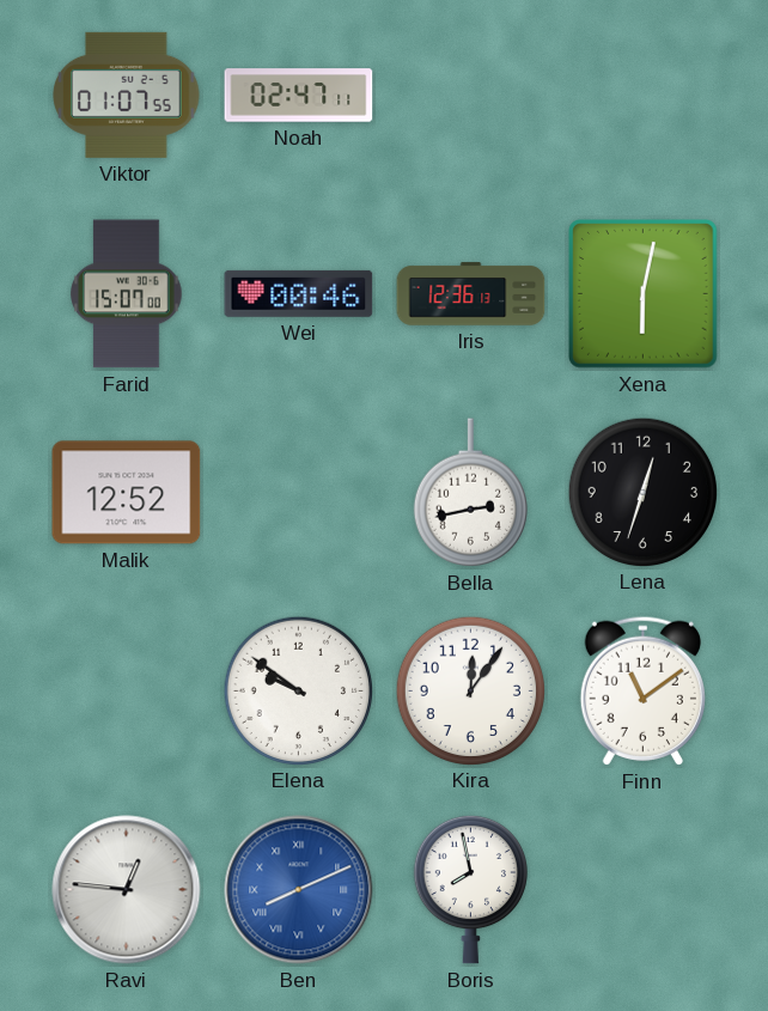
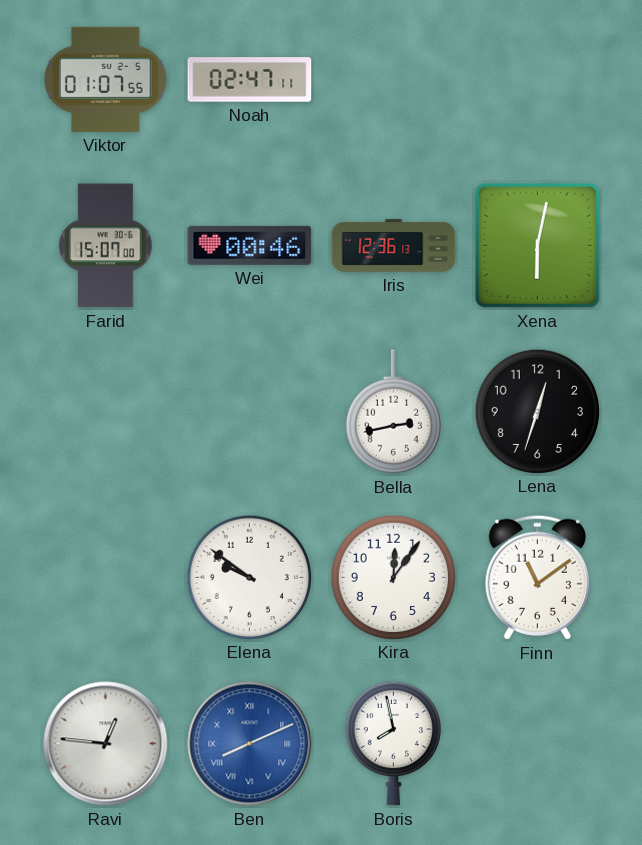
Malik: 12:52 -> none (127, 493)
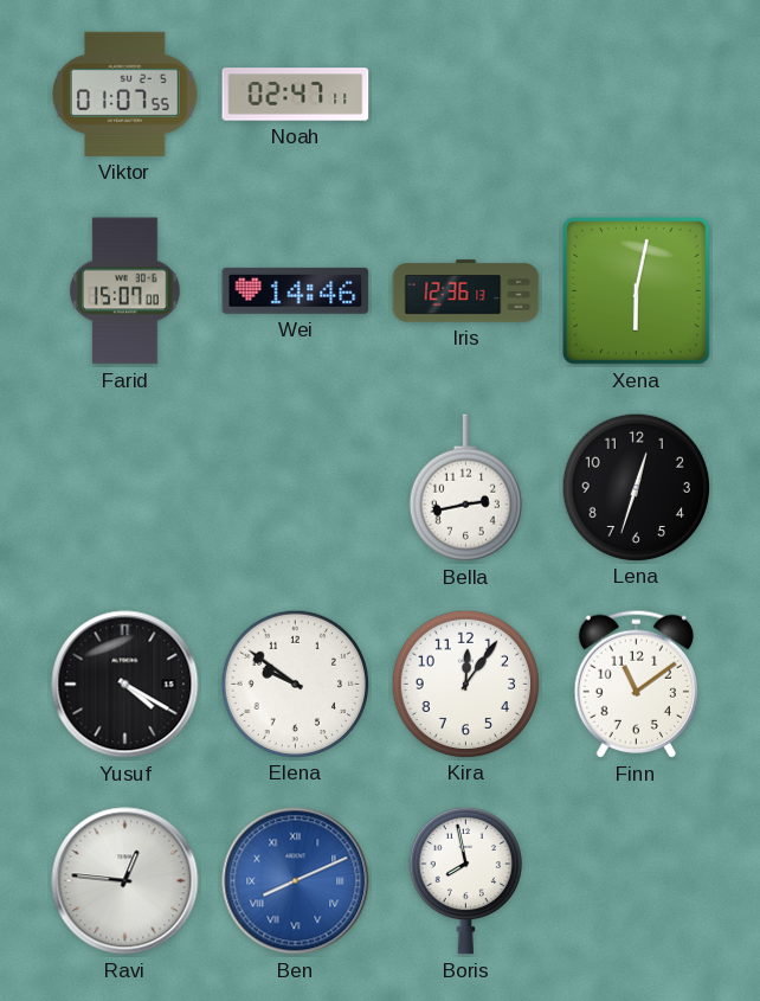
Wei: 00:46 -> 14:46 (296, 290)
Yusuf: none -> 4:20 (125, 685)
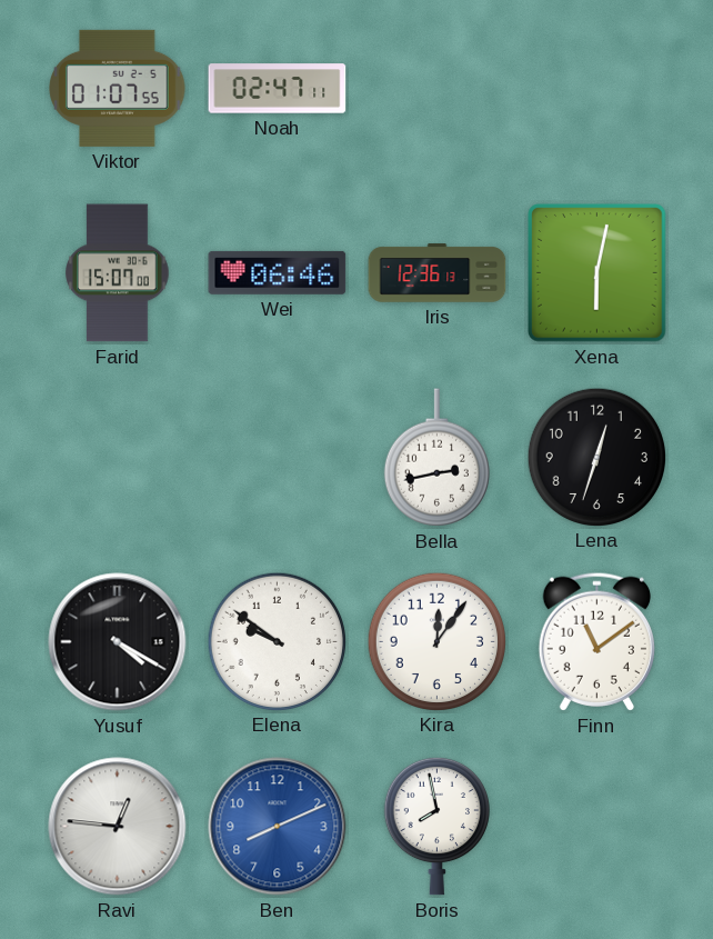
Wei: 14:46 -> 06:46 (278, 272)
Ben numerals: Roman -> Arabic (278, 827)
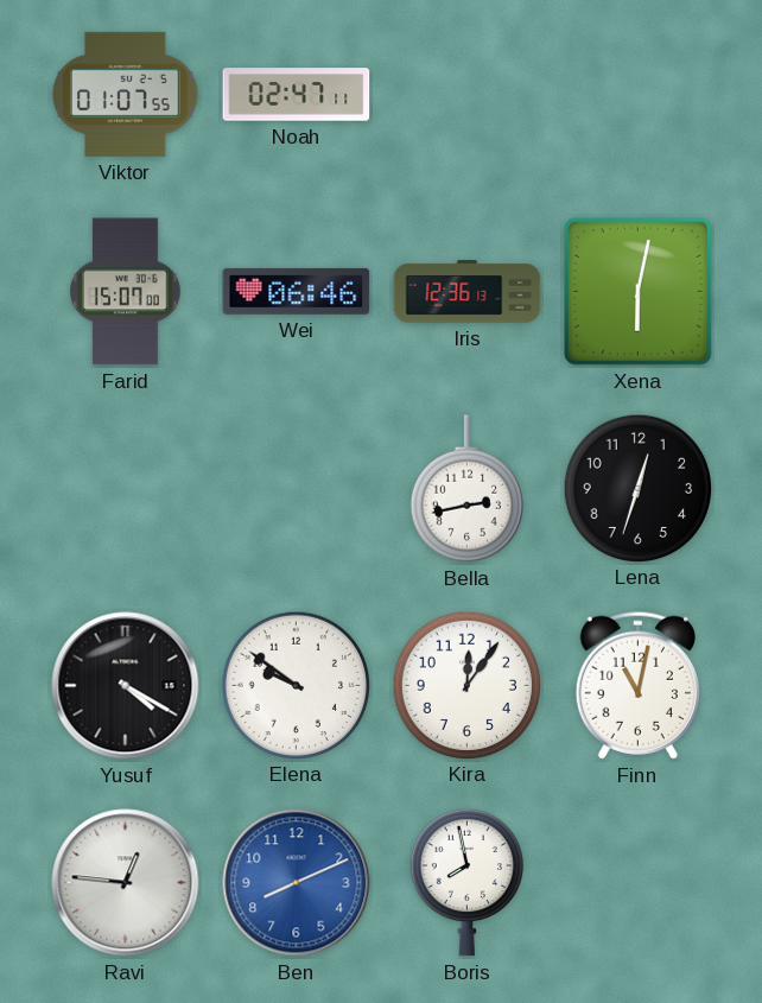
Finn: 11:09 -> 11:02 (637, 685)
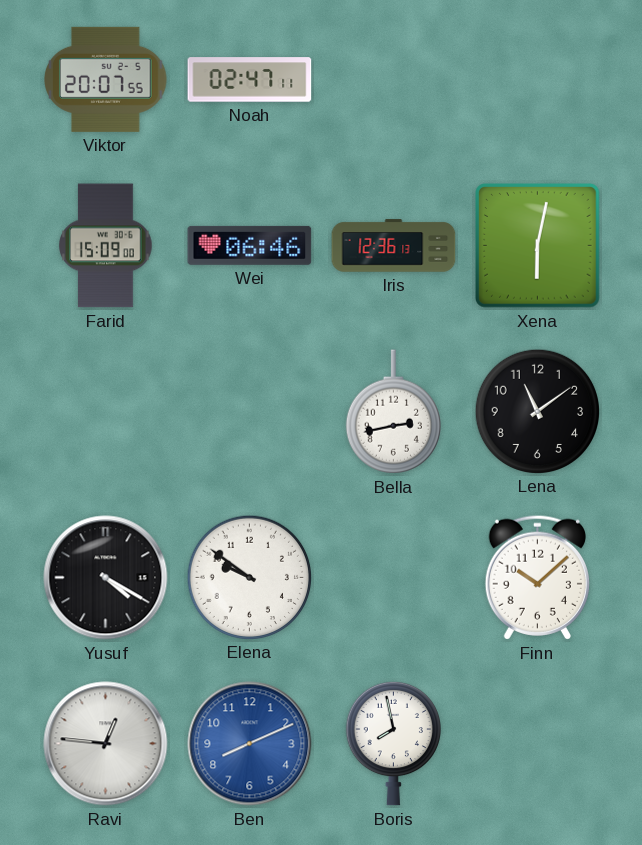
Viktor: 01:07 -> 20:07 (106, 79)
Farid: 15:07 -> 15:09 (106, 246)
Lena: 12:33 -> 11:09 (537, 411)
Kira: 12:06 -> none (466, 685)
Finn: 11:02 -> 10:08 (537, 577)
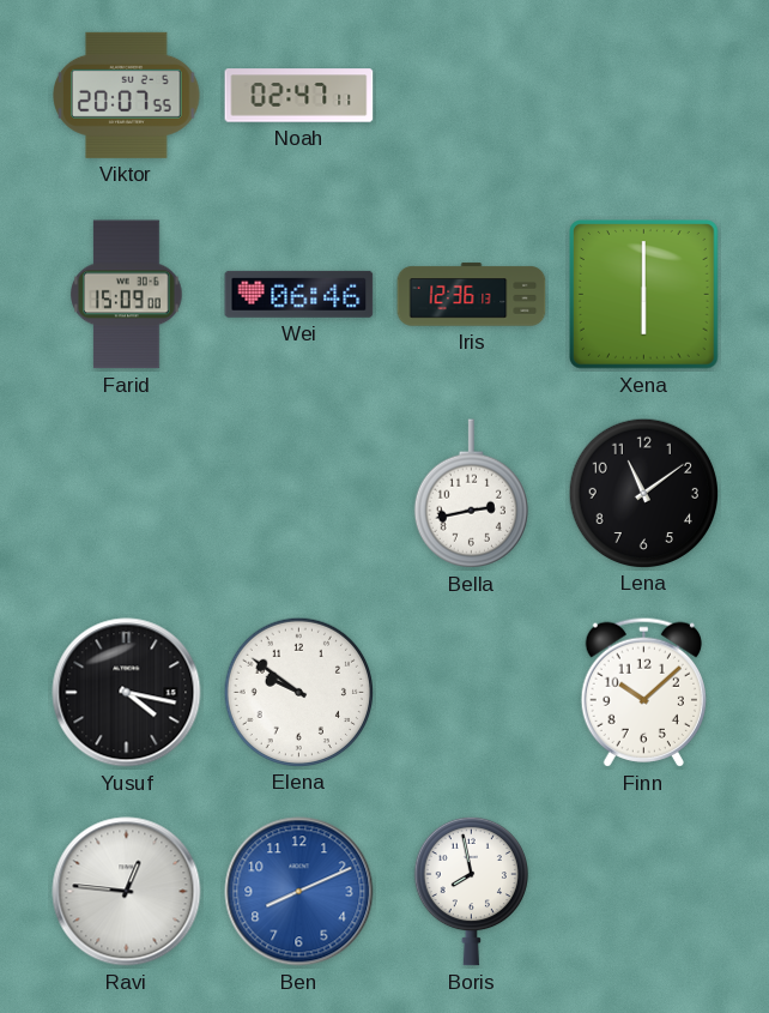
Xena: 6:02 -> 6:00 (644, 295)
Yusuf: 4:20 -> 4:17 (127, 693)
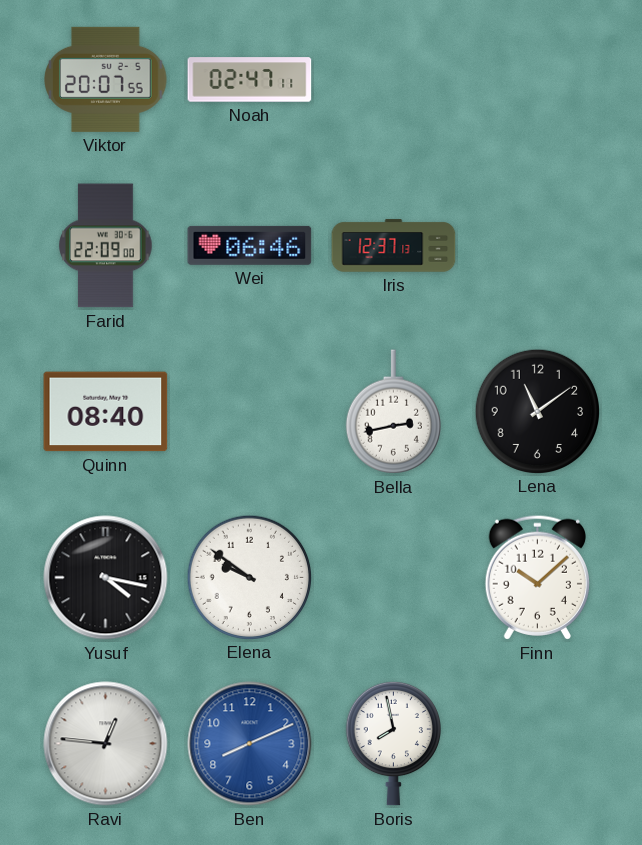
Farid: 15:09 -> 22:09 (106, 246)
Iris: 12:36 -> 12:37 (394, 246)
Xena: 6:00 -> none (644, 295)
Quinn: none -> 08:40 (106, 412)
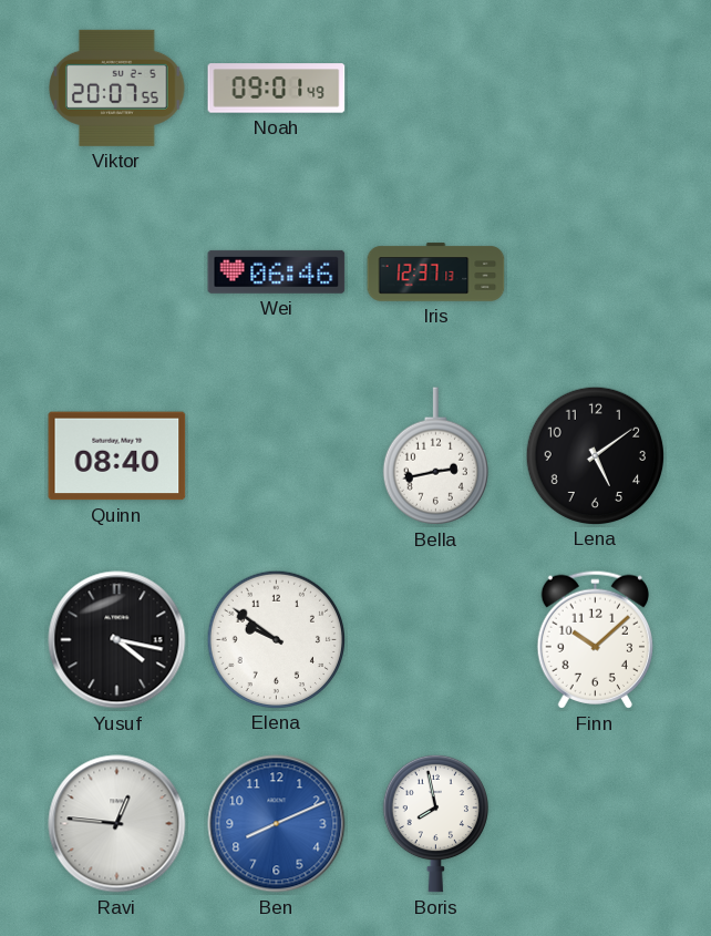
Noah: 02:47 -> 09:01 (277, 89)
Farid: 22:09 -> none (106, 246)
Lena: 11:09 -> 5:09 (595, 455)
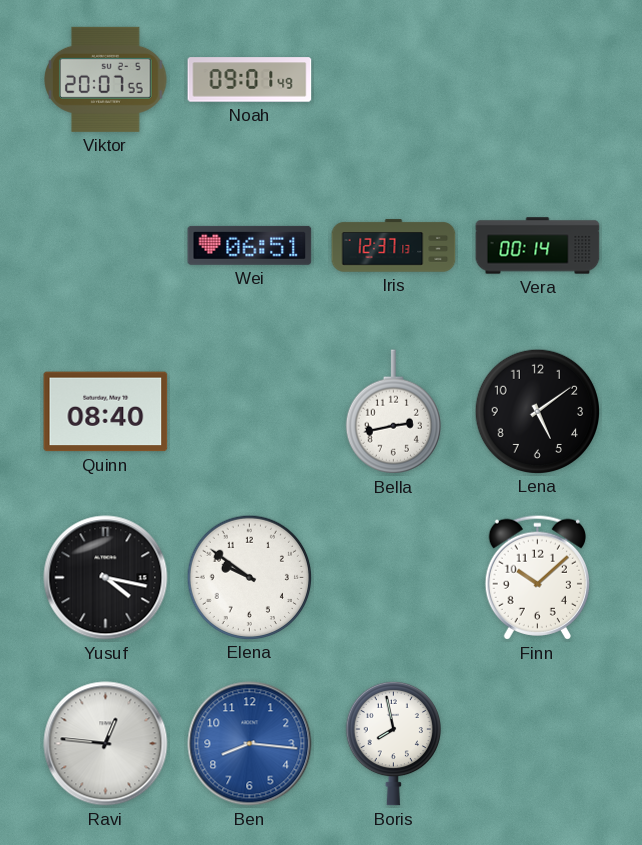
Wei: 06:46 -> 06:51 (250, 245)
Vera: none -> 00:14 (538, 246)
Ben: 8:11 -> 8:16 (250, 744)
